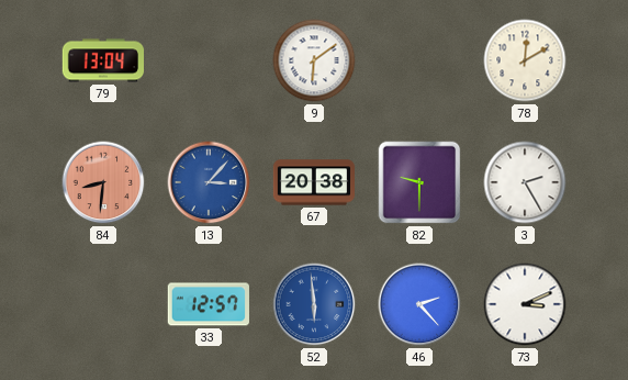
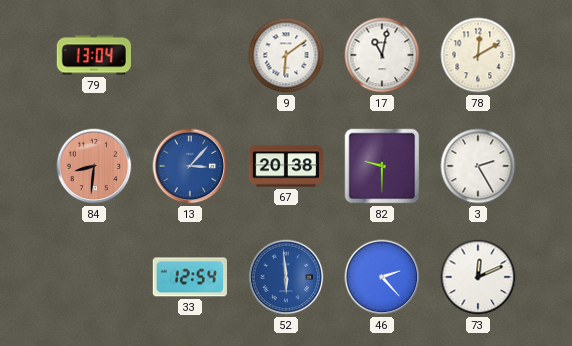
17: none -> 11:02 (382, 55)
33: 12:57 -> 12:54 (190, 277)
73: 3:11 -> 12:11 (478, 277)
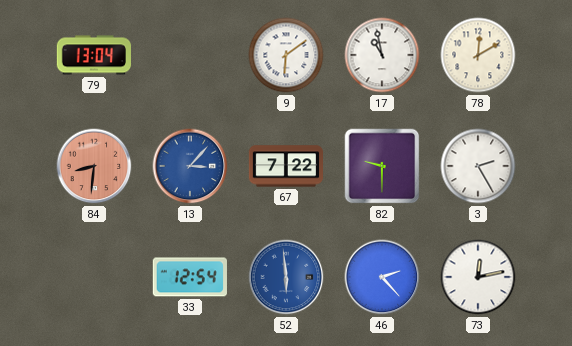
17: 11:02 -> 10:58 (382, 55)
67: 20:38 -> 7:22 (286, 166)
73: 12:11 -> 12:13 (478, 277)
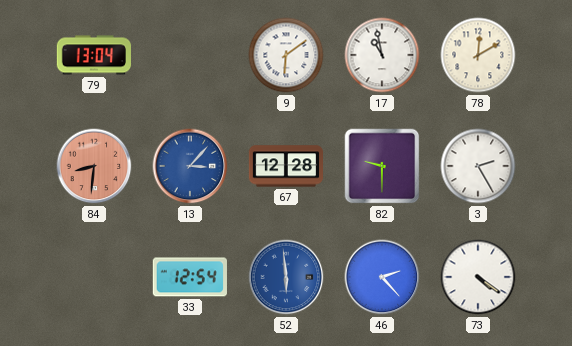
67: 7:22 -> 12:28 (286, 166)
73: 12:13 -> 4:21 (478, 277)
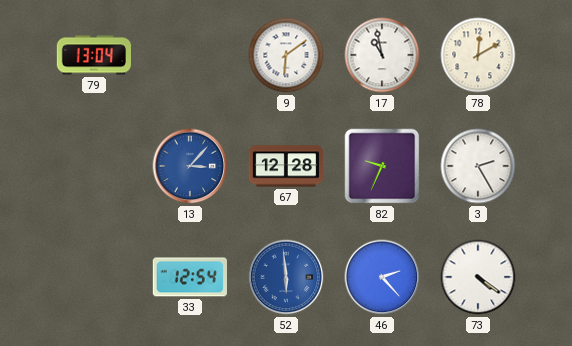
84: 8:31 -> none (94, 166)
82: 9:30 -> 9:34 (382, 166)
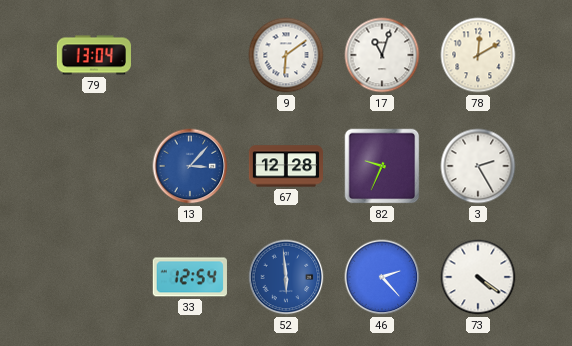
17: 10:58 -> 11:03 (382, 55)
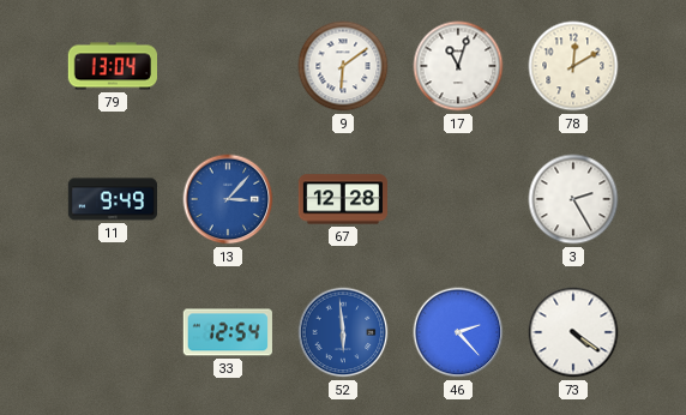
11: none -> 9:49 (113, 199)
82: 9:34 -> none (382, 166)
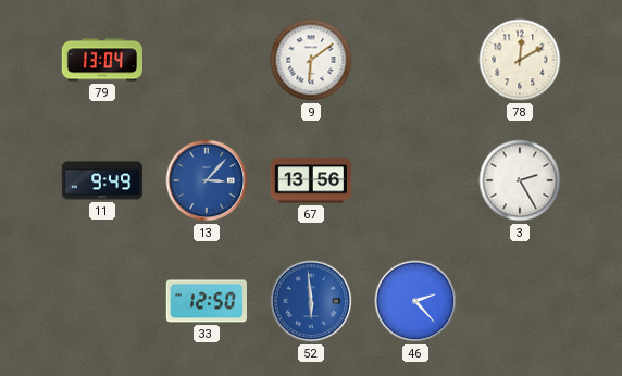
17: 11:03 -> none (458, 66)
67: 12:28 -> 13:56 (311, 180)
33: 12:54 -> 12:50 (207, 301)
73: 4:21 -> none (573, 332)
